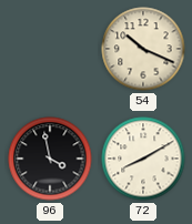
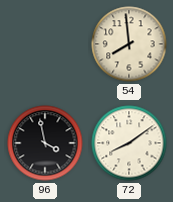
54: 10:19 -> 7:59 (129, 44)
72: 8:10 -> 8:09 (129, 143)
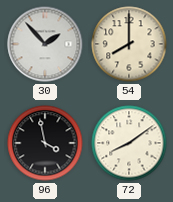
30: none -> 1:53 (45, 44)
54: 7:59 -> 8:00 (129, 44)
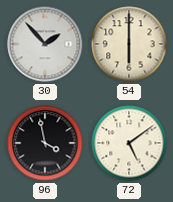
54: 8:00 -> 6:00 (129, 44)
72: 8:09 -> 5:09 (129, 143)
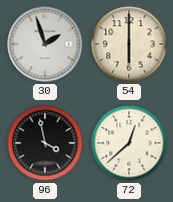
30: 1:53 -> 1:57 (45, 44)
72: 5:09 -> 12:38 (129, 143)
